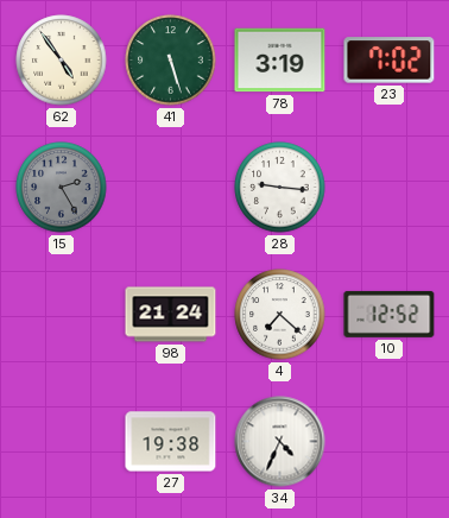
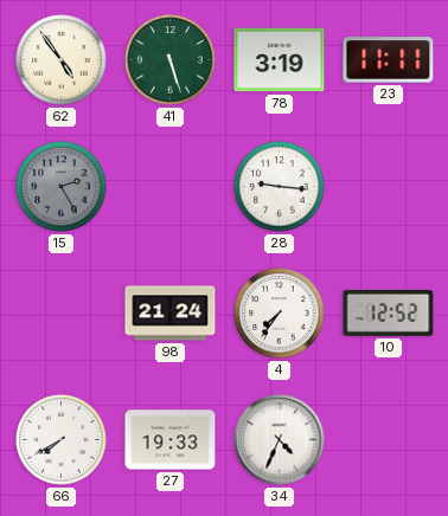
23: 7:02 -> 11:11 (389, 60)
4: 7:22 -> 7:36 (280, 314)
66: none -> 7:40 (62, 440)
27: 19:38 -> 19:33 (171, 440)
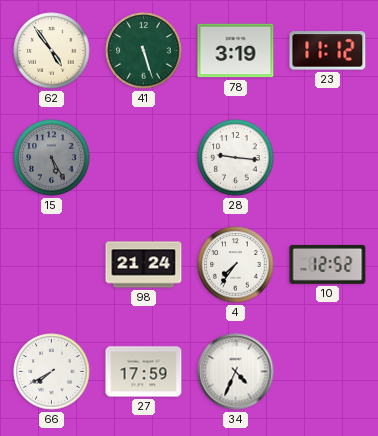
23: 11:11 -> 11:12 (328, 51)
15: 2:25 -> 5:25 (52, 158)
27: 19:33 -> 17:59 (144, 372)
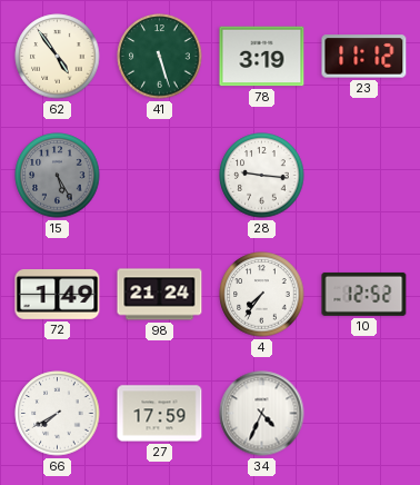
72: none -> 1:49 (58, 295)
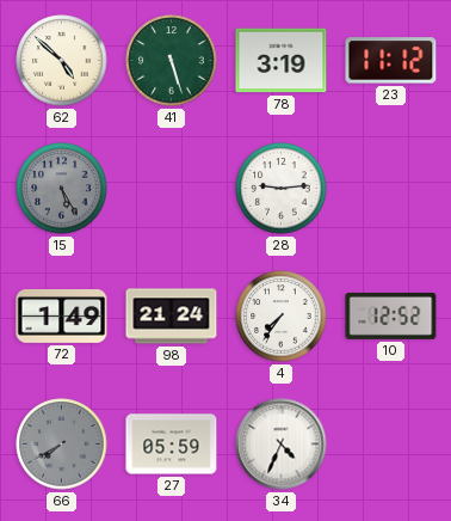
62: 4:54 -> 4:52 (62, 61)
28: 9:16 -> 9:14 (282, 189)
66 dial: white -> grey (62, 445)
27: 17:59 -> 05:59 (172, 445)
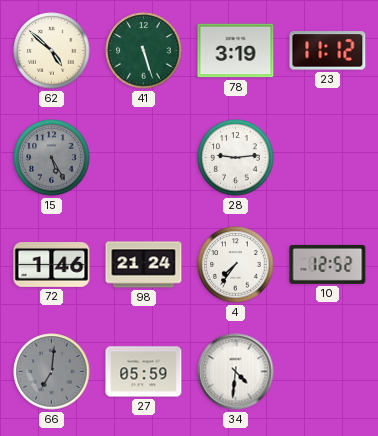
72: 1:49 -> 1:46 (52, 265)
66: 7:40 -> 7:01 (52, 372)
34: 4:34 -> 4:31 (236, 372)
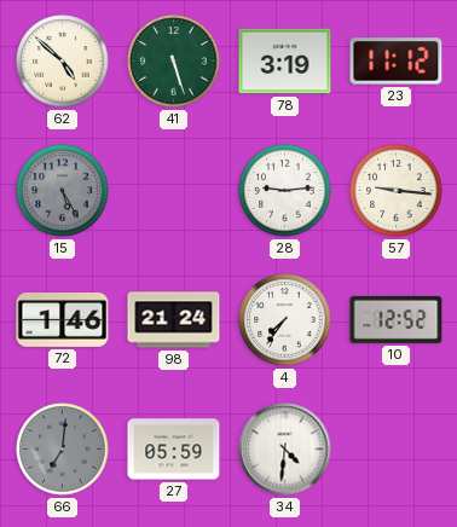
57: none -> 9:16 (397, 191)
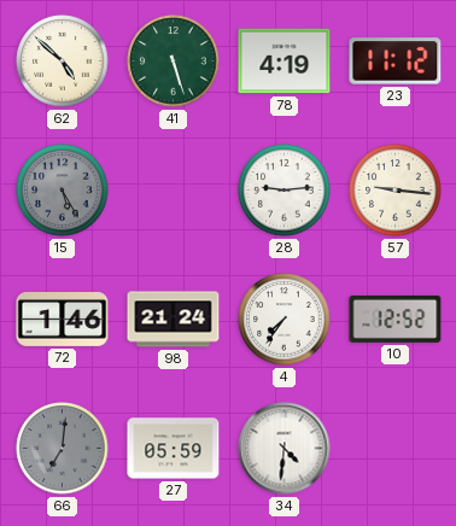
78: 3:19 -> 4:19 (285, 62)
